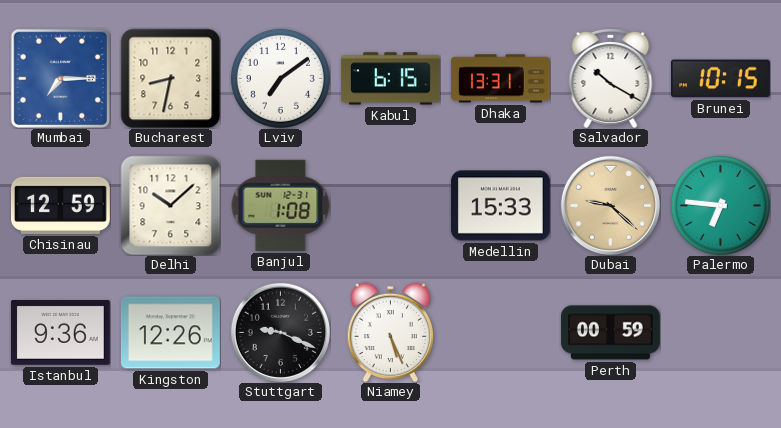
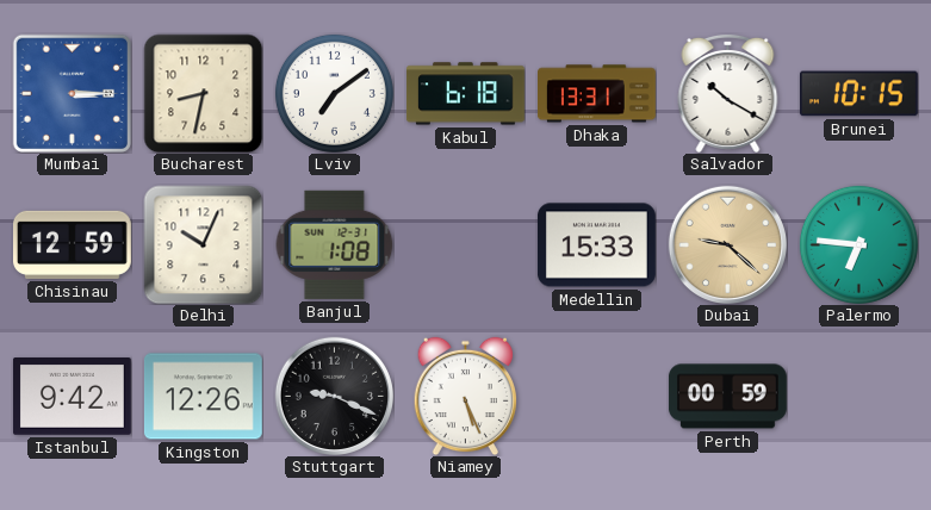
Mumbai: 7:15 -> 3:15 (72, 93)
Kabul: 6:15 -> 6:18 (465, 94)
Delhi: 10:08 -> 10:04 (203, 244)
Istanbul: 9:36 -> 9:42 (72, 397)
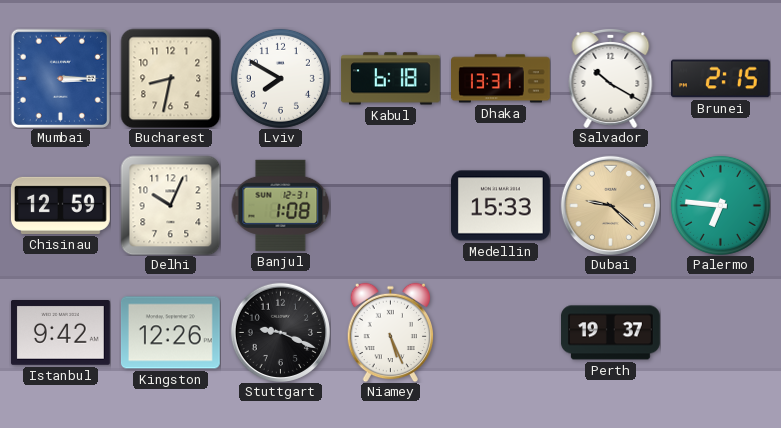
Lviv: 7:09 -> 7:50 (280, 78)
Brunei: 10:15 -> 2:15 (720, 79)
Perth: 00:59 -> 19:37 (610, 333)
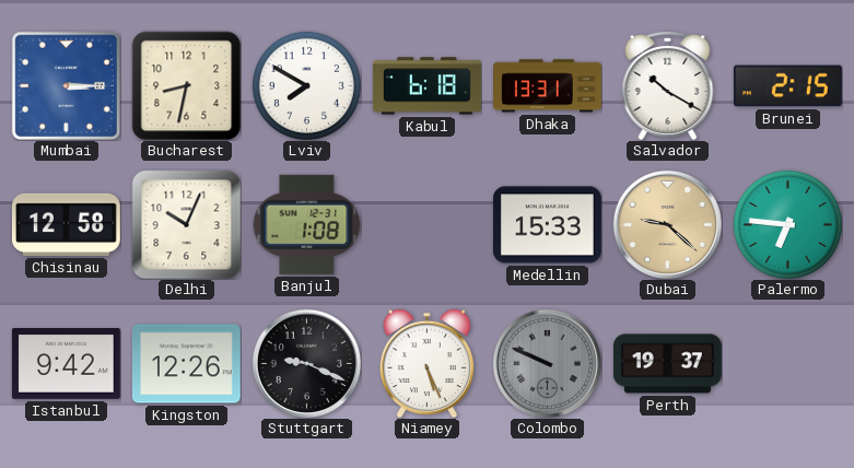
Chisinau: 12:59 -> 12:58 (67, 224)
Colombo: none -> 9:49 (547, 363)
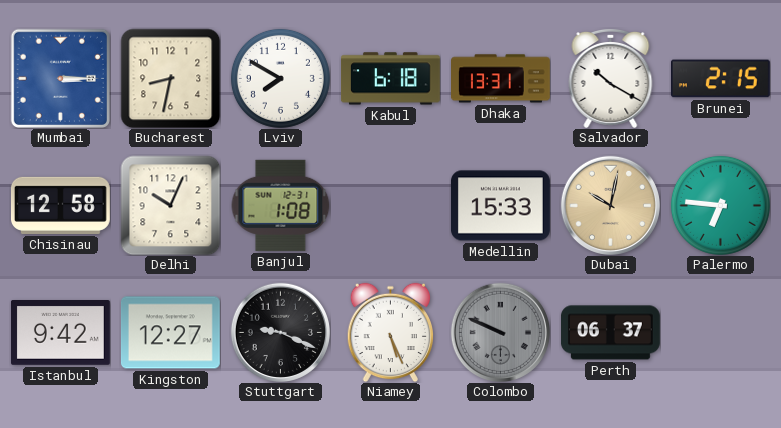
Dubai: 9:22 -> 10:02 (610, 205)
Kingston: 12:26 -> 12:27 (170, 333)
Perth: 19:37 -> 06:37 (610, 333)
